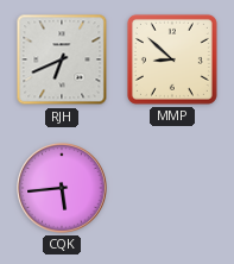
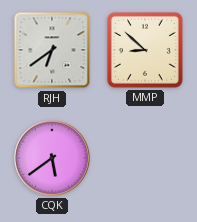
RJH: 6:41 -> 6:39 (52, 50)
CQK: 5:44 -> 5:39 (52, 158)
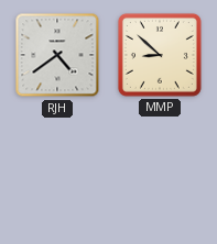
RJH: 6:39 -> 4:39 (57, 55)
CQK: 5:39 -> none (52, 158)
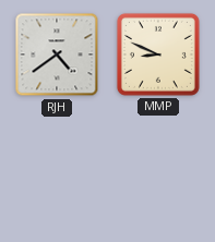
MMP: 8:52 -> 8:49 (158, 55)
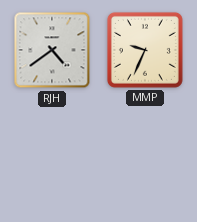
MMP: 8:49 -> 9:34 (145, 50)
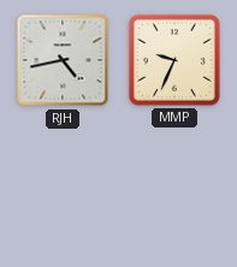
RJH: 4:39 -> 4:43 (63, 60)
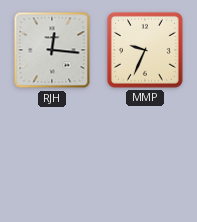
RJH: 4:43 -> 12:16 (52, 50)
